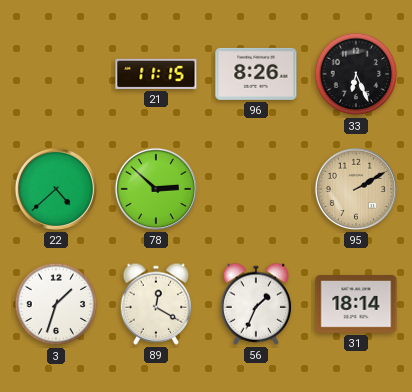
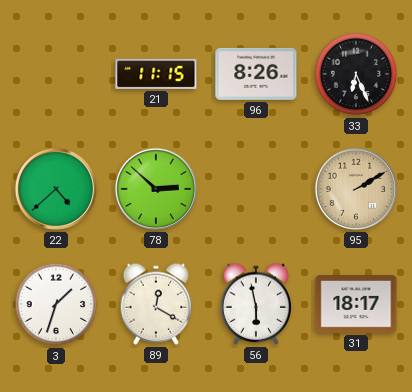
56: 1:34 -> 5:58 (256, 304)
31: 18:14 -> 18:17 (356, 304)
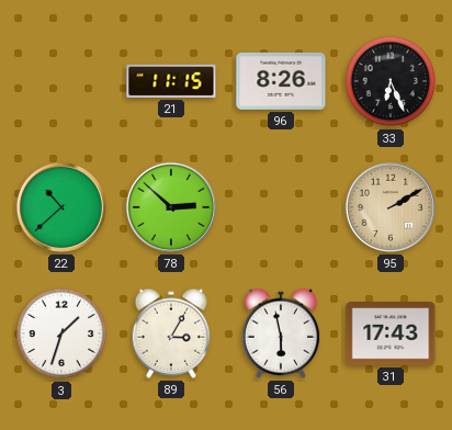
22: 4:38 -> 10:38 (61, 207)
89: 12:20 -> 3:05 (171, 333)
31: 18:17 -> 17:43 (391, 333)
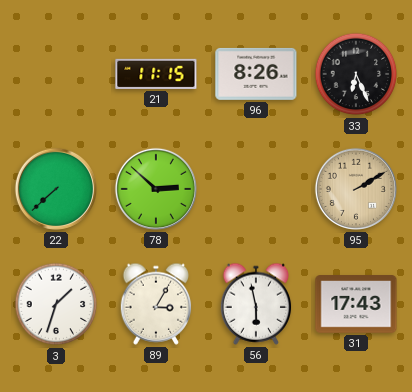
22: 10:38 -> 7:38 (56, 189)
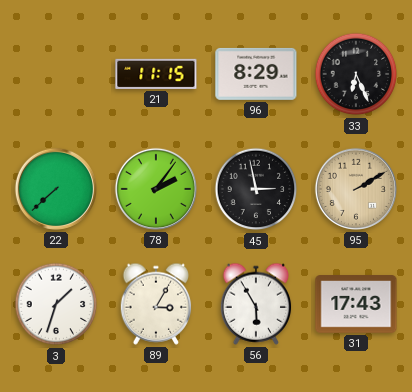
96: 8:26 -> 8:29 (256, 74)
78: 2:52 -> 2:06 (156, 189)
45: none -> 2:58 (256, 189)
56: 5:58 -> 5:55 (256, 304)
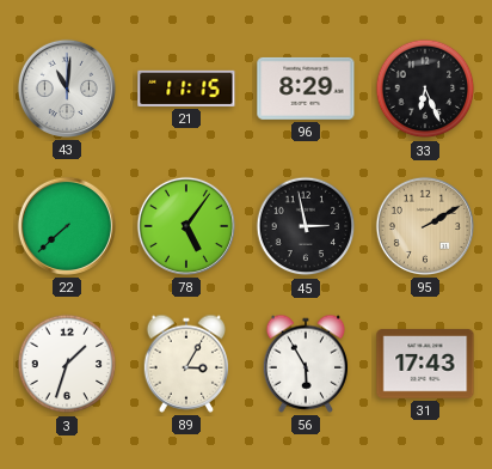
43: none -> 11:01 (67, 89)
78: 2:06 -> 5:06 (186, 226)
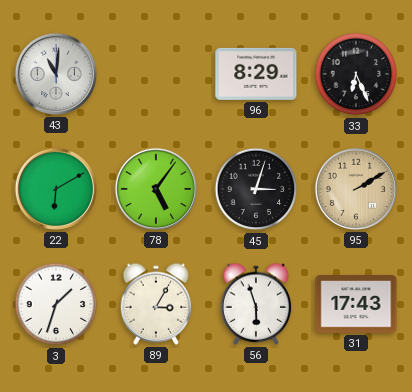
21: 11:15 -> none (186, 89)
22: 7:38 -> 6:10 (56, 189)
45: 2:58 -> 3:03 (256, 189)
56: 5:55 -> 5:57 (256, 304)
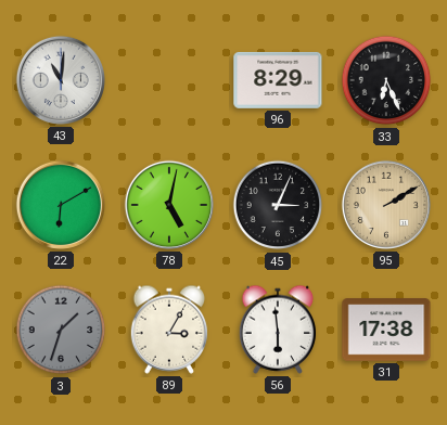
78: 5:06 -> 5:02 (169, 205)
45: 3:03 -> 3:04 (278, 205)
3 dial: white -> grey (61, 330)
56: 5:57 -> 5:59 (278, 330)
31: 17:43 -> 17:38 (386, 330)
